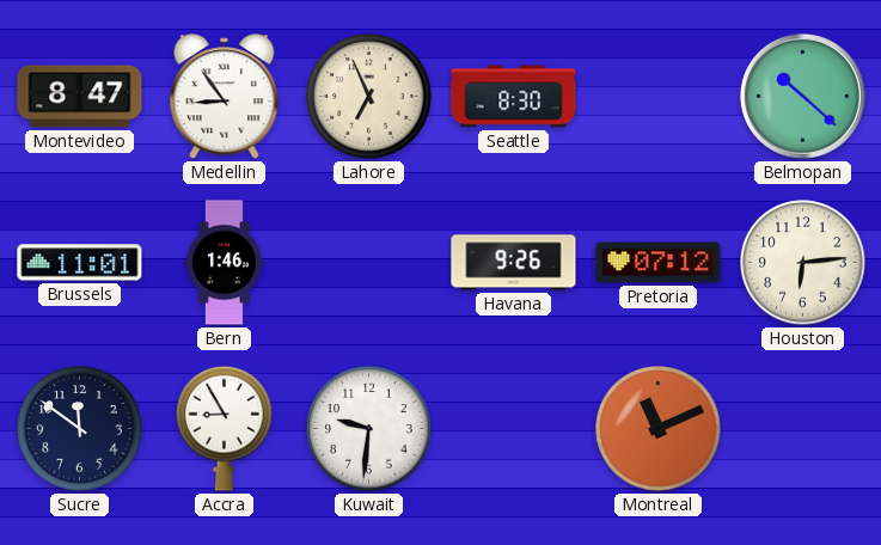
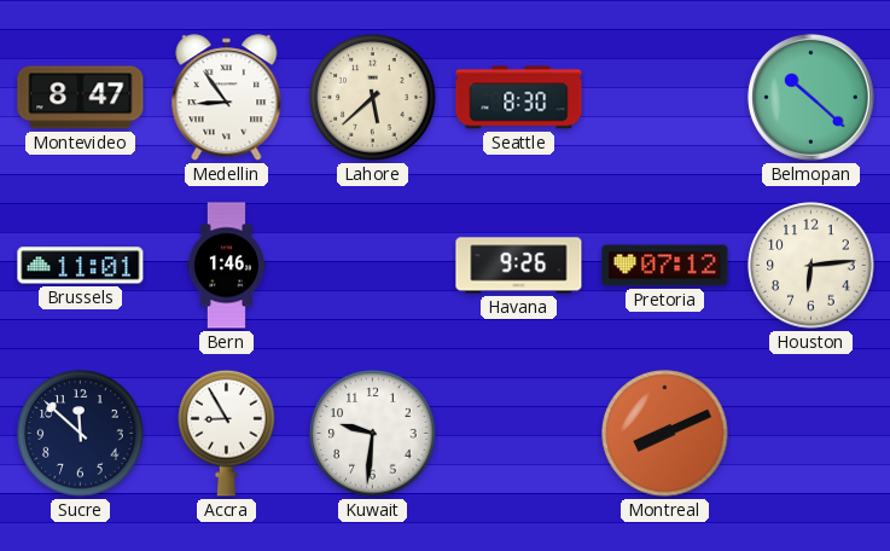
Lahore: 6:56 -> 5:38 (373, 98)
Sucre: 11:51 -> 11:52 (81, 434)
Montreal: 11:11 -> 8:11 (665, 434)
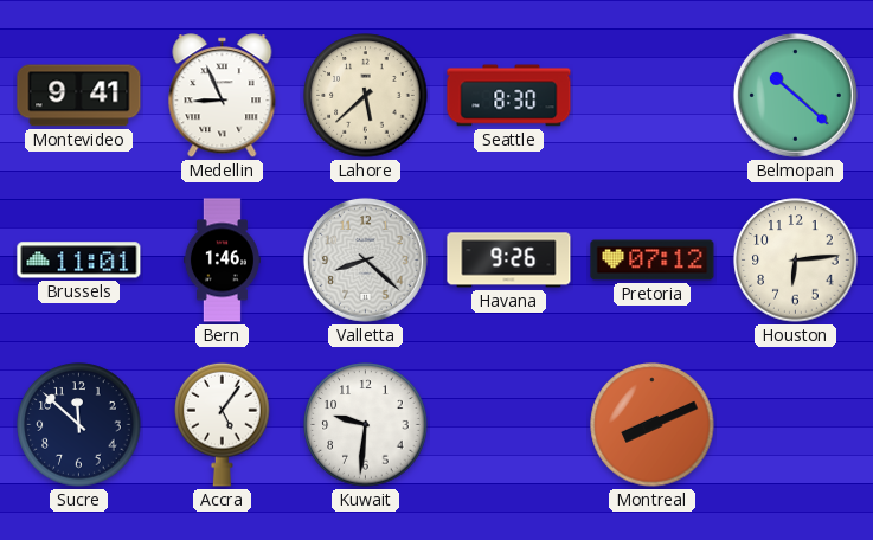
Montevideo: 8:47 -> 9:41 (79, 96)
Medellin: 8:54 -> 8:56 (223, 96)
Valletta: none -> 8:22 (365, 259)
Accra: 8:55 -> 5:06 (223, 424)
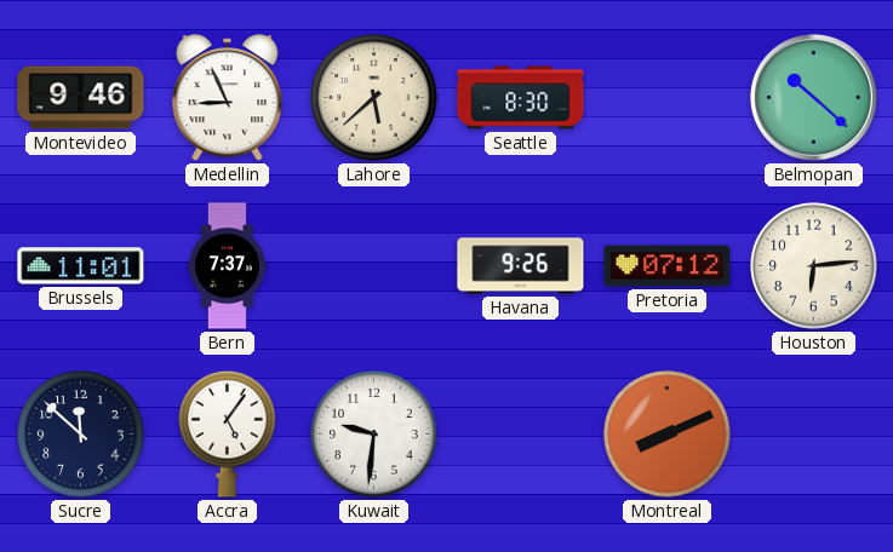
Montevideo: 9:41 -> 9:46 (81, 98)
Bern: 1:46 -> 7:37 (227, 266)
Valletta: 8:22 -> none (365, 259)
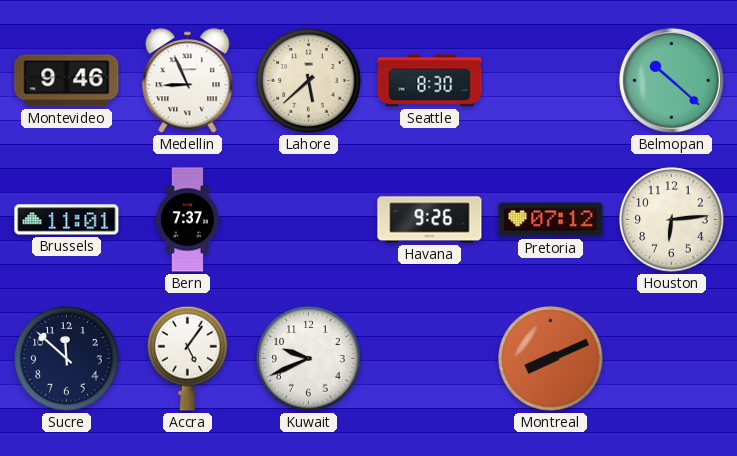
Kuwait: 9:31 -> 9:41 (309, 359)
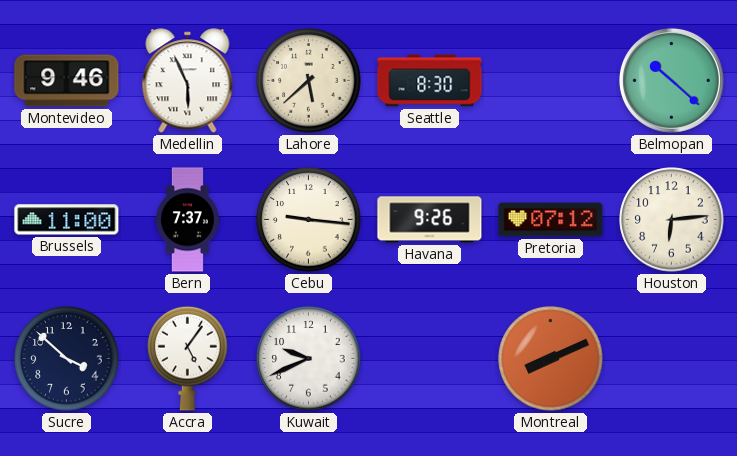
Medellin: 8:56 -> 5:56 (188, 81)
Brussels: 11:01 -> 11:00 (67, 220)
Cebu: none -> 9:16 (309, 220)
Sucre: 11:52 -> 3:52 (67, 359)
